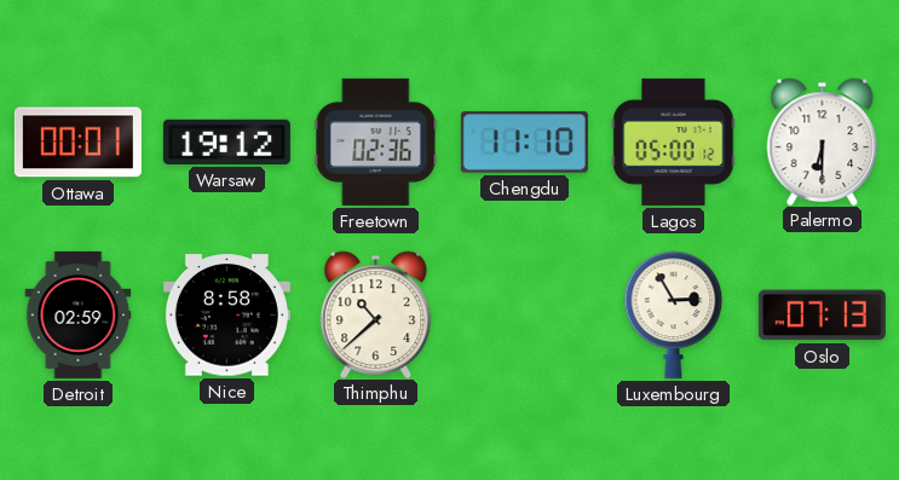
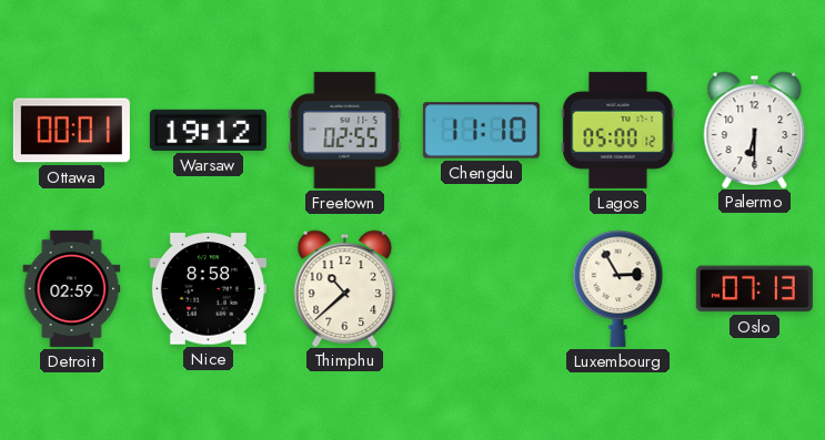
Freetown: 02:36 -> 02:55 (345, 130)
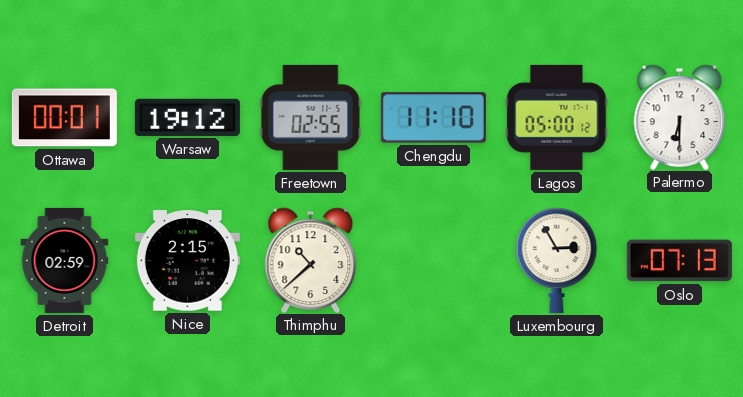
Nice: 8:58 -> 2:15 (187, 261)
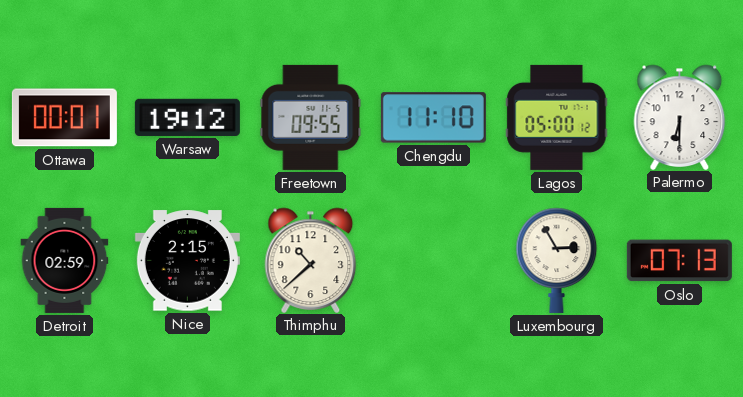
Freetown: 02:55 -> 09:55 (311, 117)
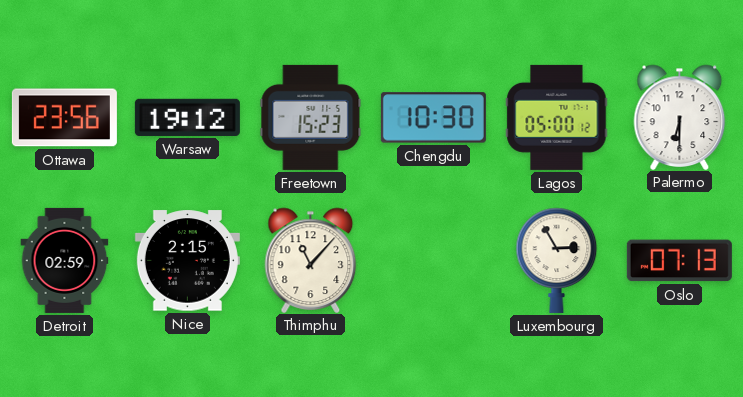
Ottawa: 00:01 -> 23:56 (64, 118)
Freetown: 09:55 -> 15:23 (311, 117)
Chengdu: 11:10 -> 10:30 (433, 118)
Thimphu: 10:38 -> 11:07 (311, 260)
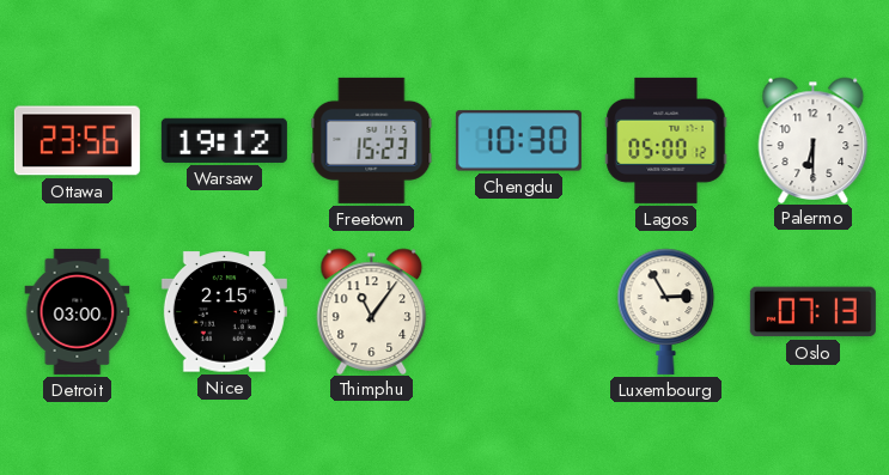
Detroit: 02:59 -> 03:00 (78, 311)
Thimphu: 11:07 -> 11:06 (372, 311)
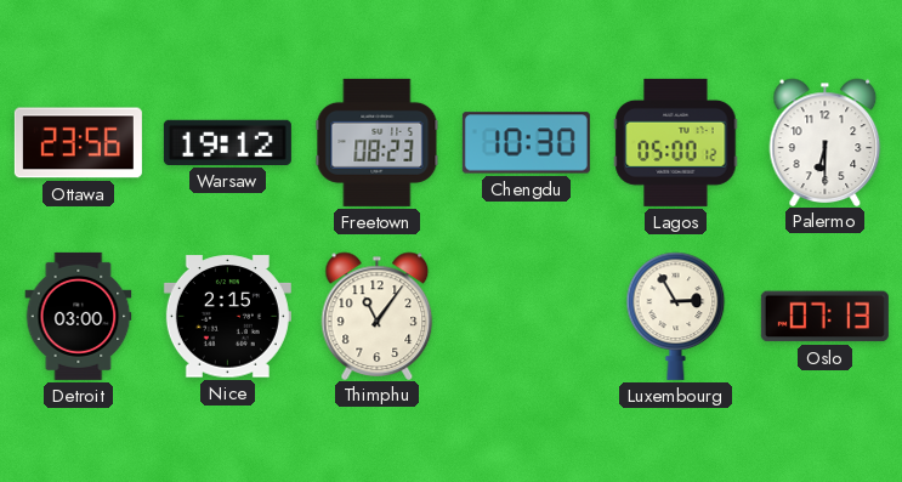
Freetown: 15:23 -> 08:23 (378, 142)
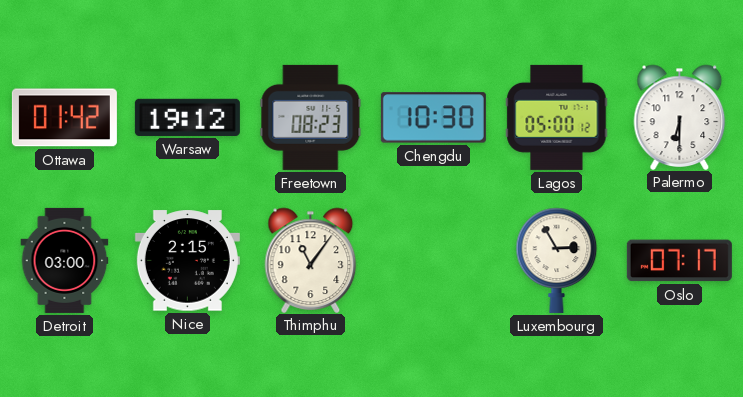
Ottawa: 23:56 -> 01:42 (64, 118)
Oslo: 07:13 -> 07:17 (679, 261)
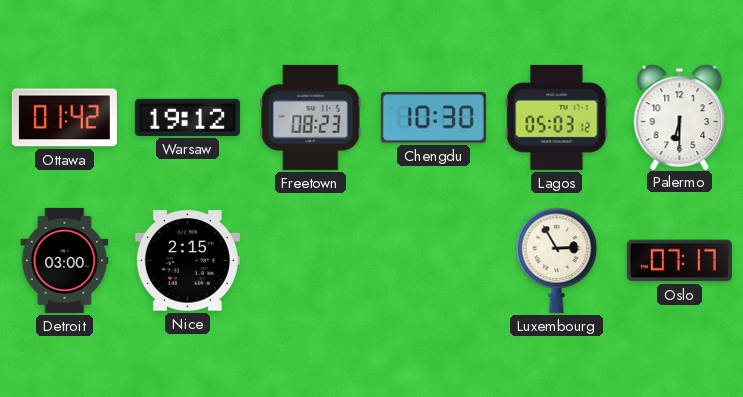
Lagos: 05:00 -> 05:03 (557, 117)
Thimphu: 11:06 -> none (311, 260)
